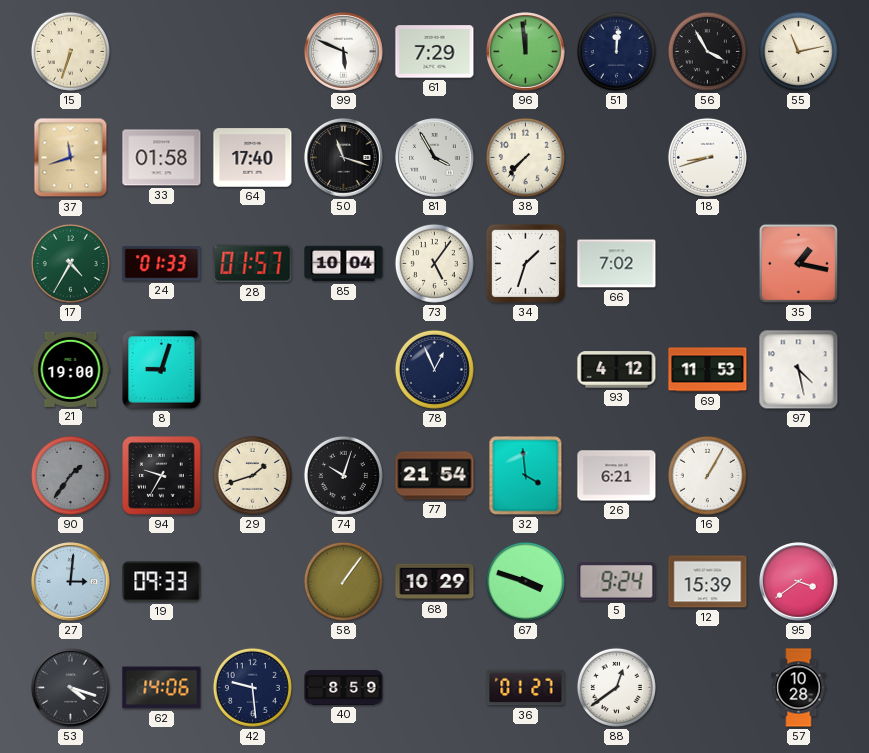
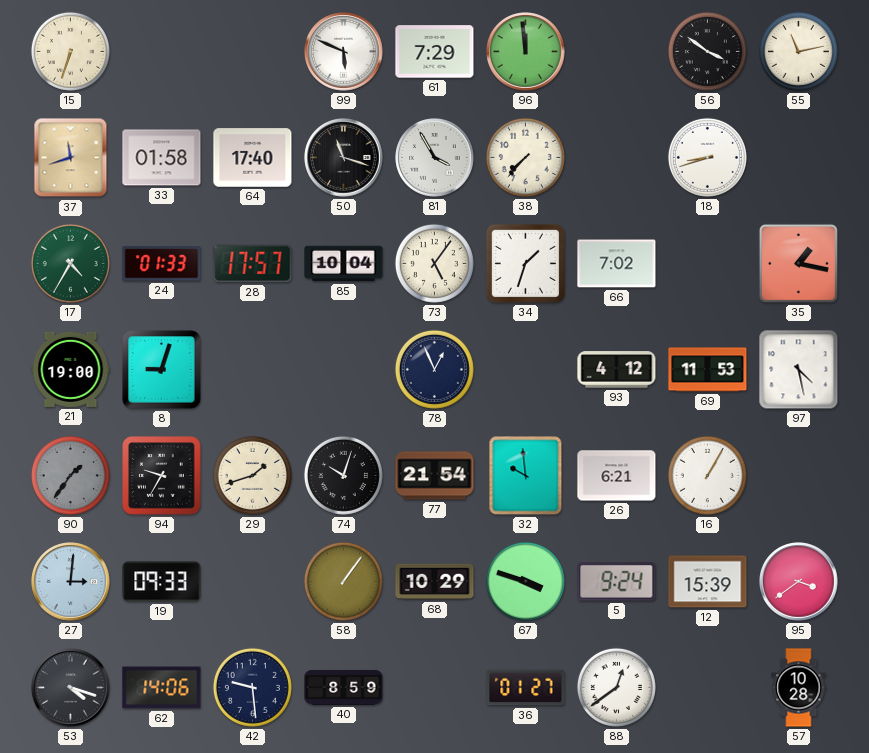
51: 12:01 -> none (616, 51)
56: 3:55 -> 3:51 (707, 51)
28: 01:57 -> 17:57 (253, 264)
32: 3:59 -> 9:59 (526, 476)
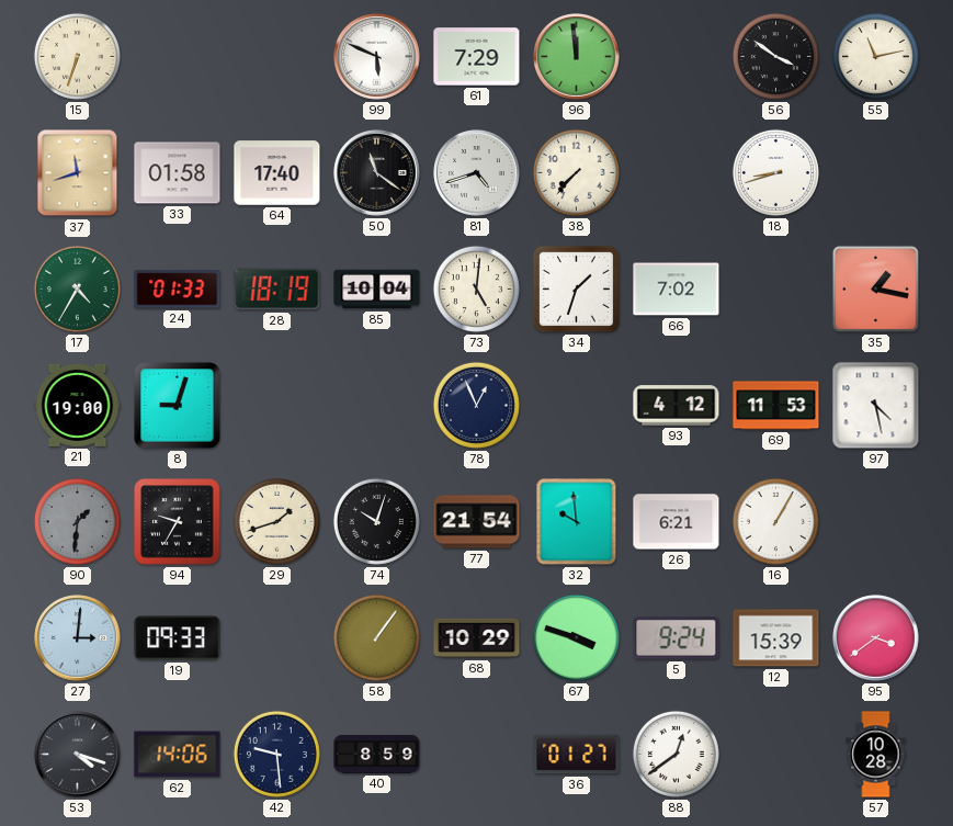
50: 11:18 -> 11:21 (377, 173)
81: 3:55 -> 4:42 (477, 173)
28: 17:57 -> 18:19 (277, 290)
73: 5:06 -> 5:01 (476, 288)
90: 1:36 -> 1:31 (77, 521)
